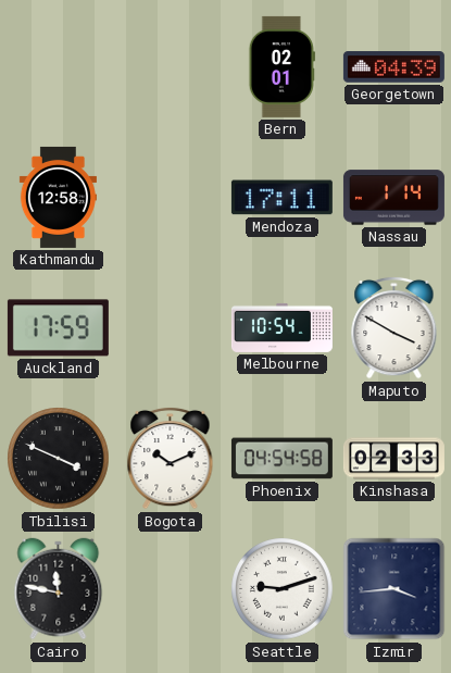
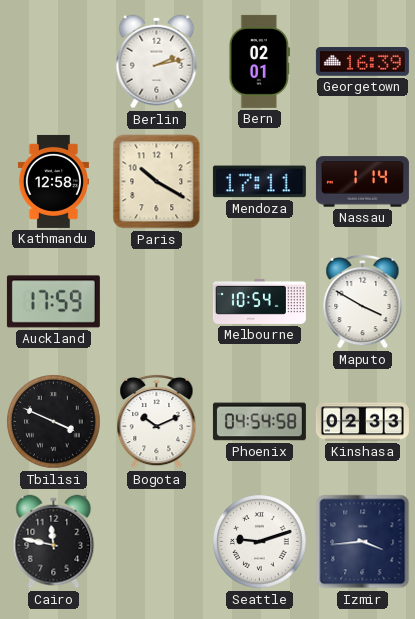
Berlin: none -> 2:13 (157, 62)
Georgetown: 04:39 -> 16:39 (362, 62)
Paris: none -> 10:20 (157, 182)
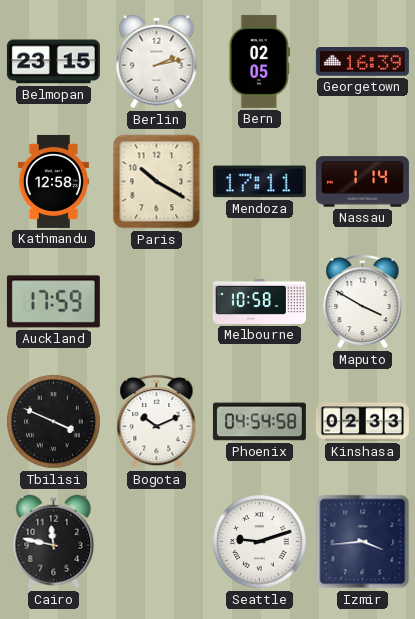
Belmopan: none -> 23:15 (53, 62)
Bern: 02:01 -> 02:05 (259, 61)
Melbourne: 10:54 -> 10:58 (259, 301)
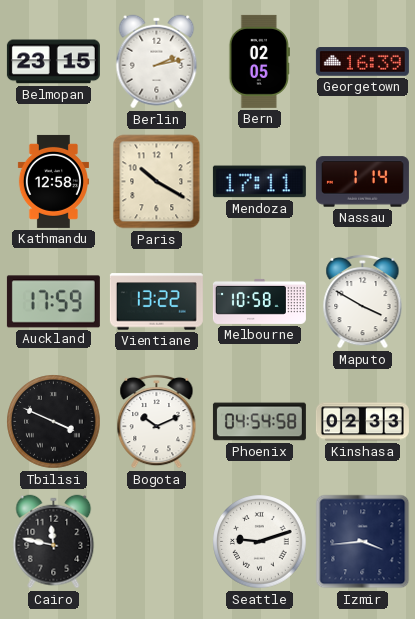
Vientiane: none -> 13:22 (156, 302)
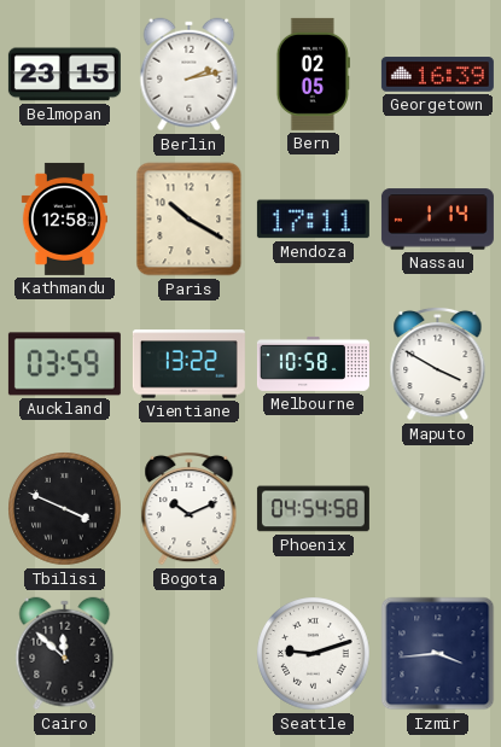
Auckland: 17:59 -> 03:59 (64, 364)
Kinshasa: 02:33 -> none (362, 422)
Cairo: 11:47 -> 11:52 (65, 654)
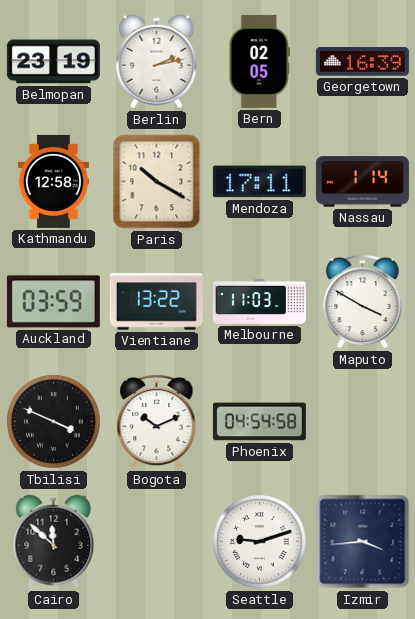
Belmopan: 23:15 -> 23:19 (53, 62)
Melbourne: 10:58 -> 11:03 (259, 301)
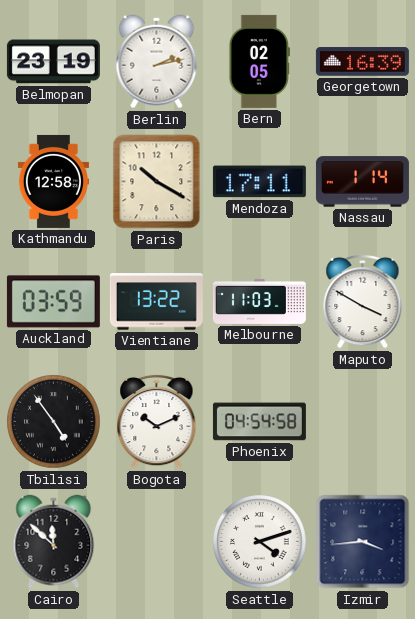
Tbilisi: 3:49 -> 4:54 (54, 422)
Seattle: 9:12 -> 4:12 (260, 542)
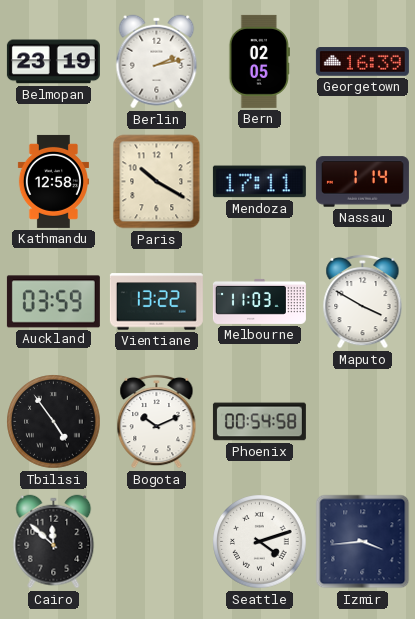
Phoenix: 04:54 -> 00:54 (259, 422)
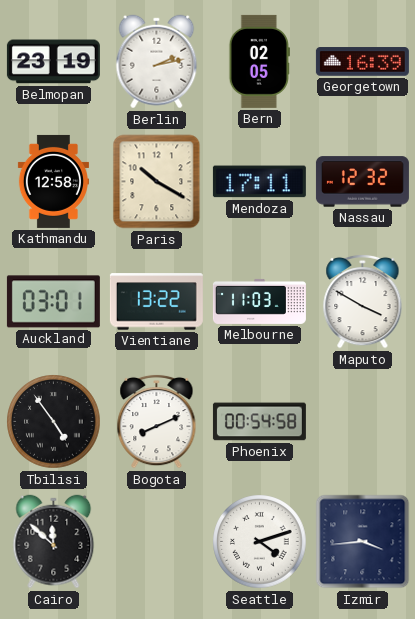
Nassau: 1:14 -> 12:32 (362, 182)
Auckland: 03:59 -> 03:01 (53, 302)
Bogota: 10:11 -> 8:11 (157, 421)
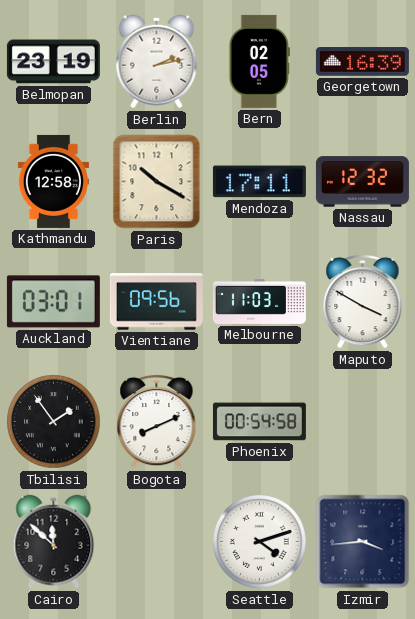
Vientiane: 13:22 -> 09:56 (156, 302)
Tbilisi: 4:54 -> 1:54 (54, 422)
